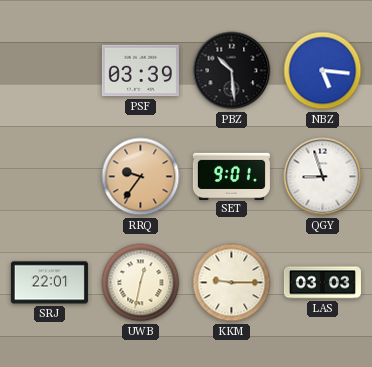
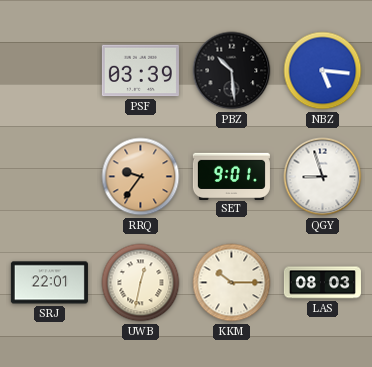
KKM: 9:15 -> 10:15 (232, 283)
LAS: 03:03 -> 08:03 (322, 283)
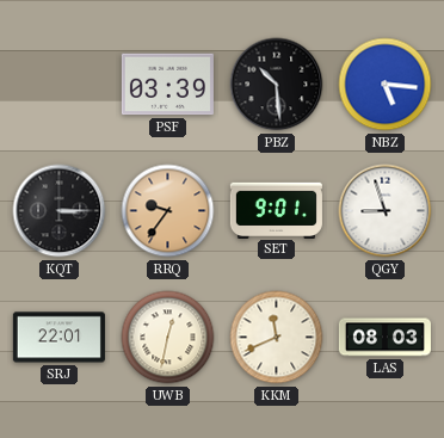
KQT: none -> 3:15 (60, 211)
KKM: 10:15 -> 11:41 (277, 338)
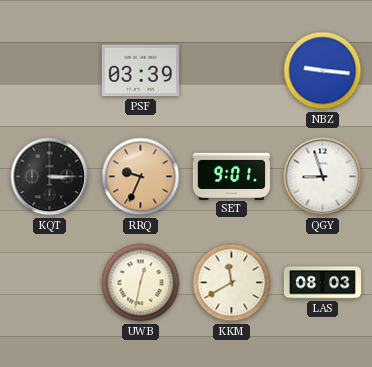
PBZ: 10:29 -> none (277, 85)
NBZ: 5:16 -> 9:16 (323, 71)
RRQ: 9:36 -> 9:34 (141, 177)
SRJ: 22:01 -> none (58, 338)
KKM: 11:41 -> 11:40 (232, 283)
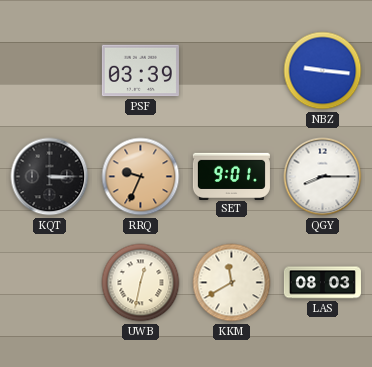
QGY: 8:57 -> 8:15 (323, 177)
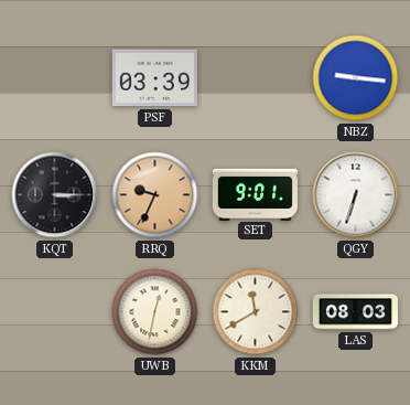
QGY: 8:15 -> 6:33 (356, 195)
